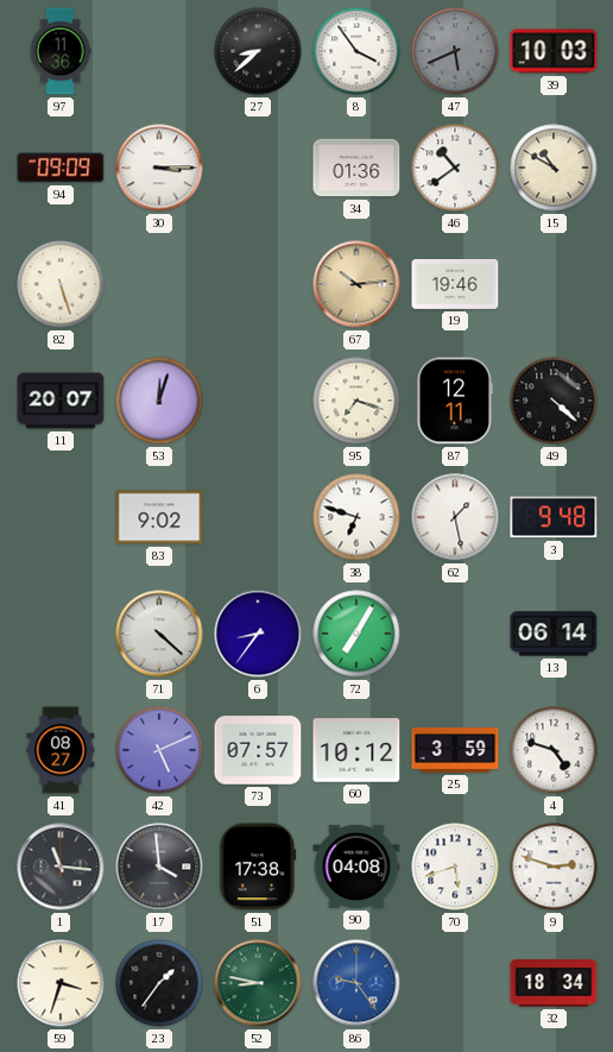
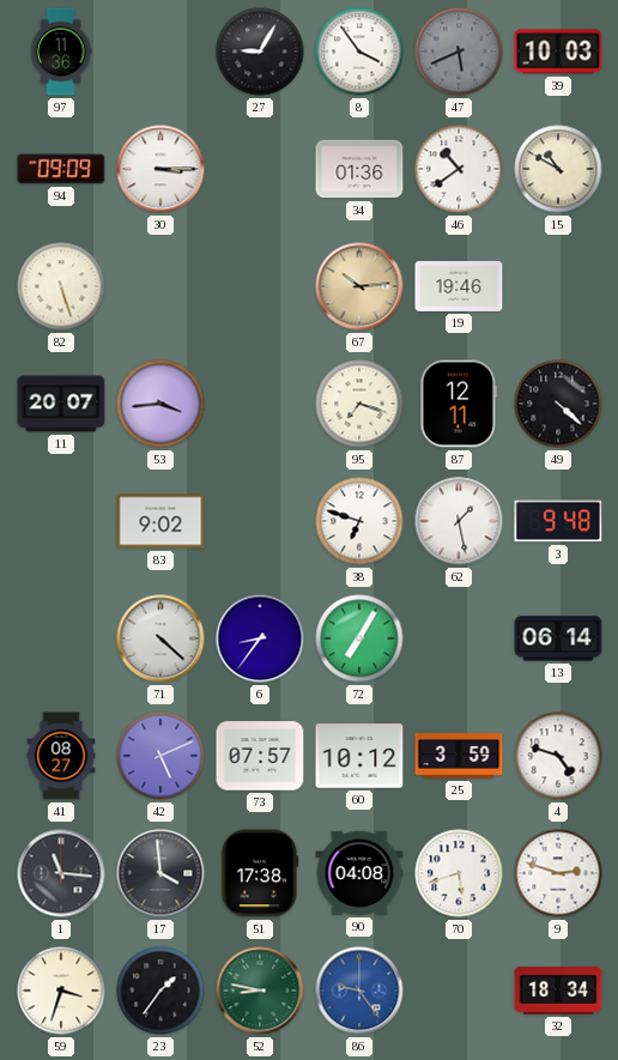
27: 8:38 -> 9:05 (260, 52)
53: 12:03 -> 3:44 (160, 404)
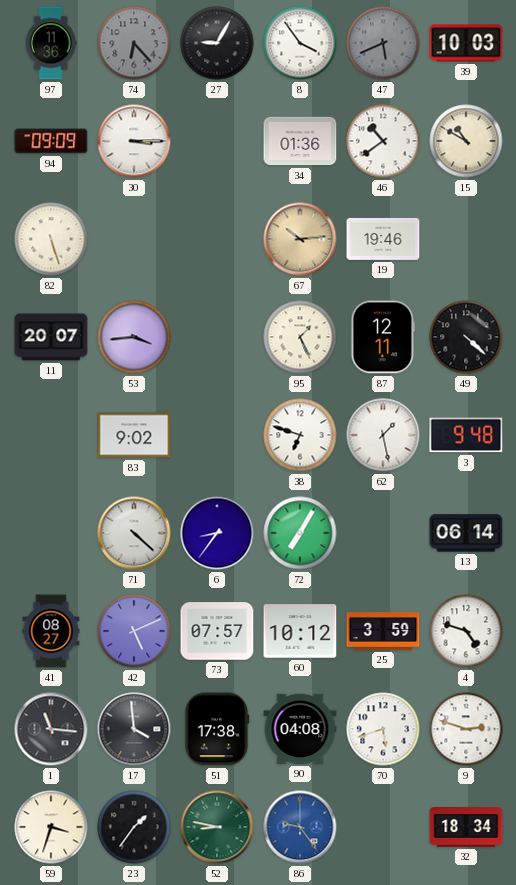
74: none -> 6:23 (134, 43)
95: 7:18 -> 1:26 (300, 337)
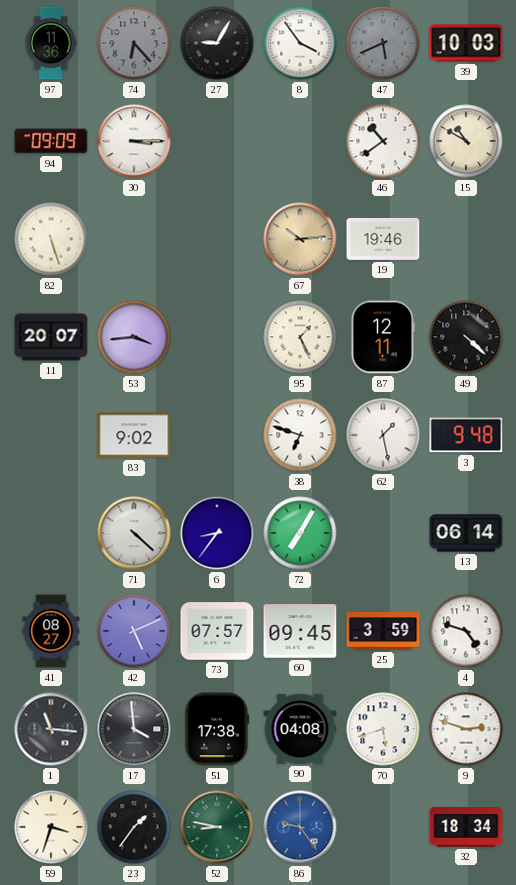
34: 01:36 -> none (300, 141)
60: 10:12 -> 09:45 (300, 631)
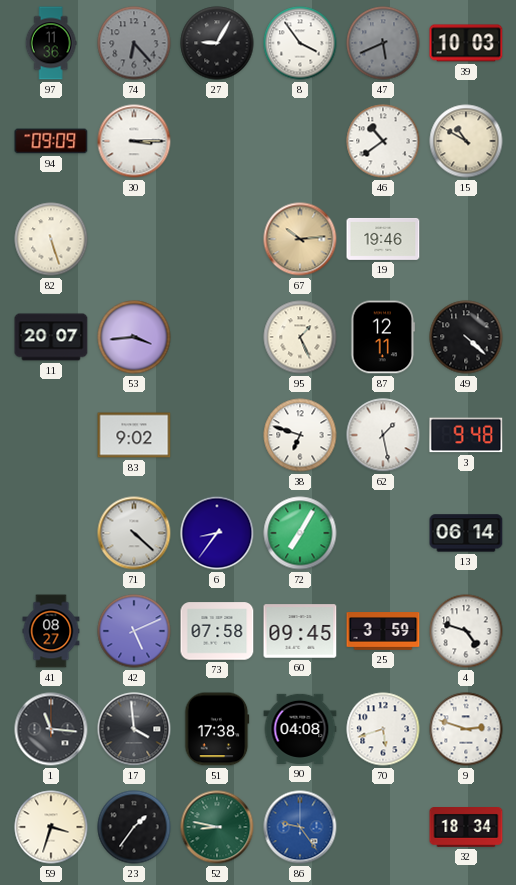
73: 07:57 -> 07:58 (217, 631)
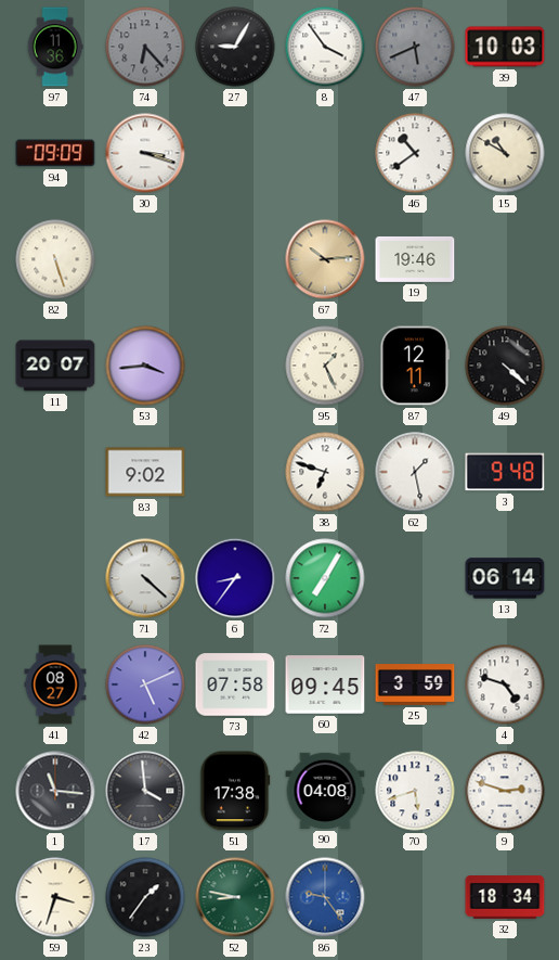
30: 3:15 -> 3:18 (145, 153)
